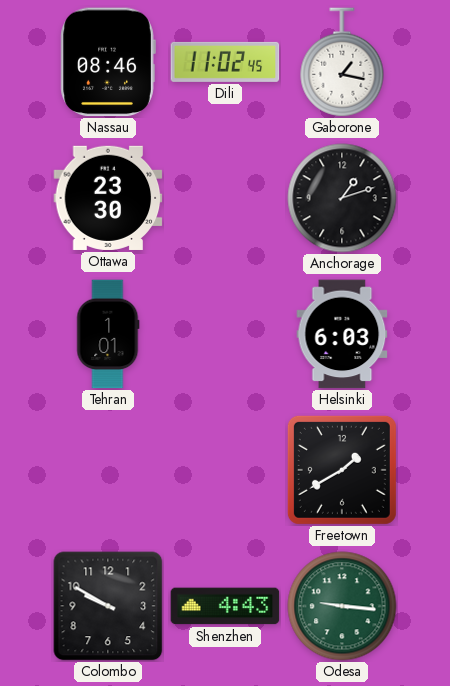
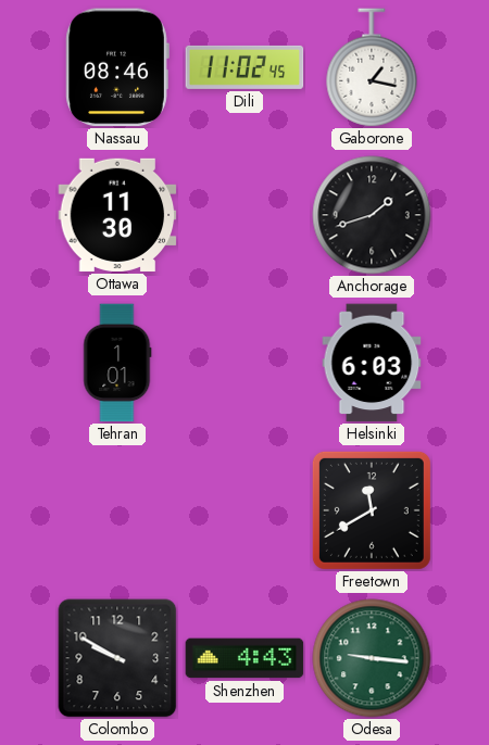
Ottawa: 23:30 -> 11:30 (117, 215)
Anchorage: 1:12 -> 1:42 (372, 215)
Freetown: 1:40 -> 11:40 (372, 510)
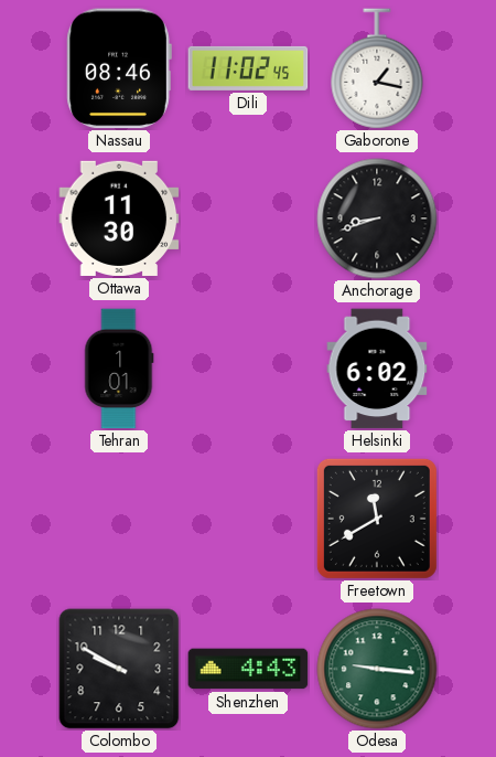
Anchorage: 1:42 -> 8:42 (377, 218)
Helsinki: 6:03 -> 6:02 (377, 369)
